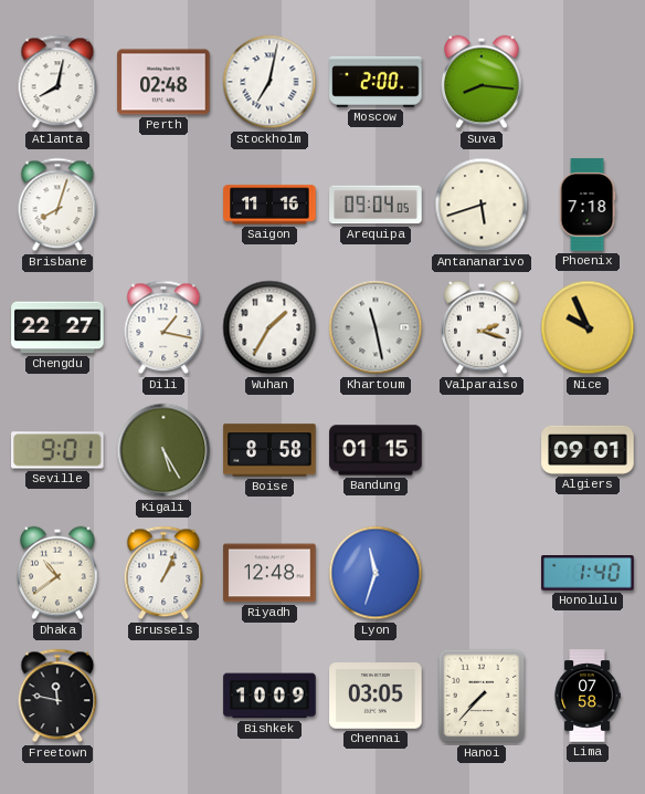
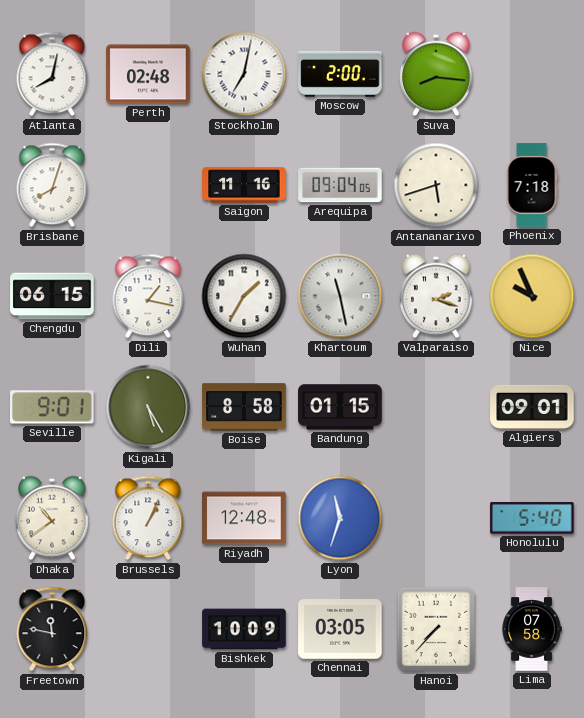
Chengdu: 22:27 -> 06:15 (52, 296)
Honolulu: 1:40 -> 5:40 (532, 519)
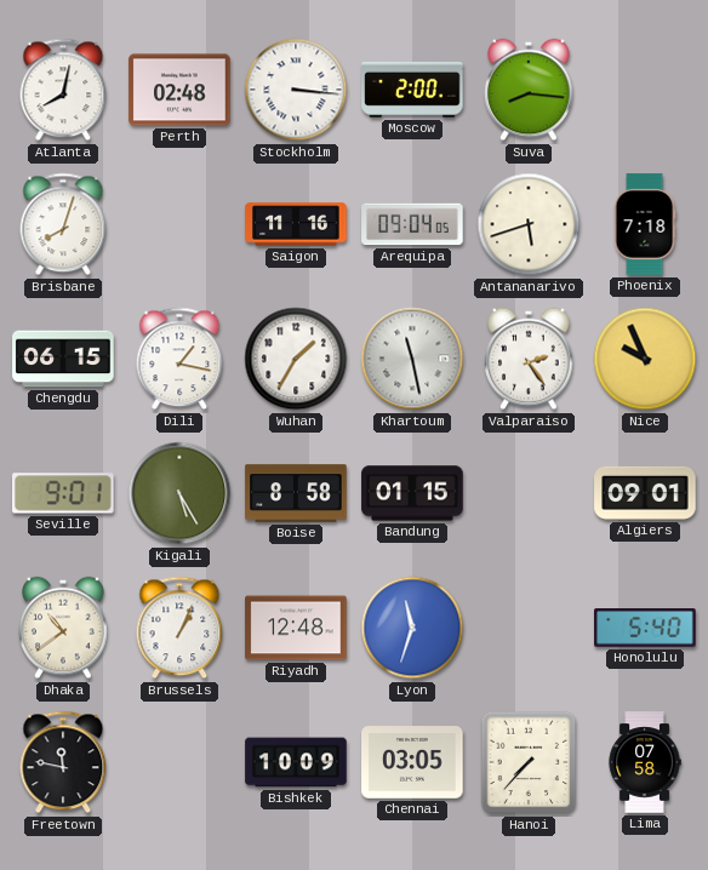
Stockholm: 7:02 -> 3:16 (296, 90)
Valparaiso: 2:18 -> 2:24 (529, 359)
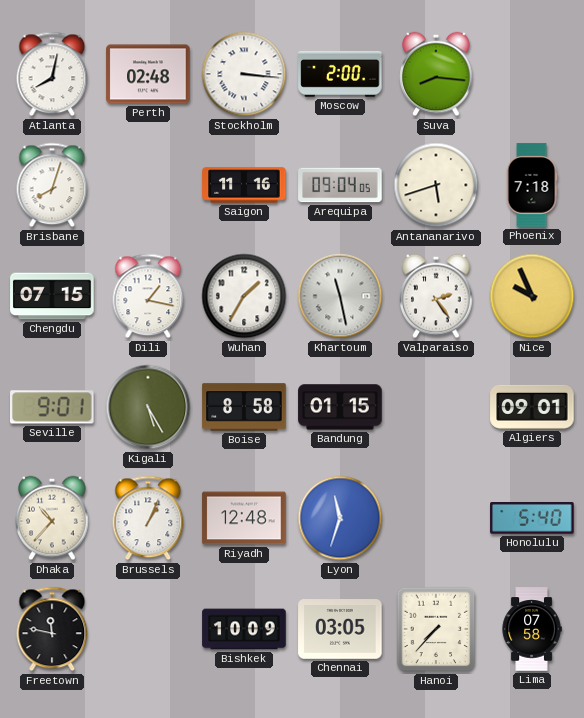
Chengdu: 06:15 -> 07:15 (52, 296)
Dhaka: 10:39 -> 10:37 (52, 518)
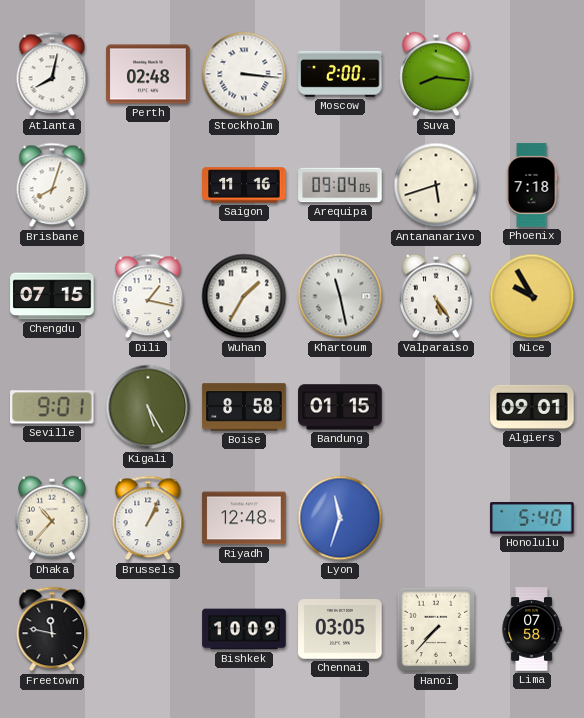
Valparaiso: 2:24 -> 5:24 (436, 296)
Nice: 9:56 -> 9:55 (532, 296)
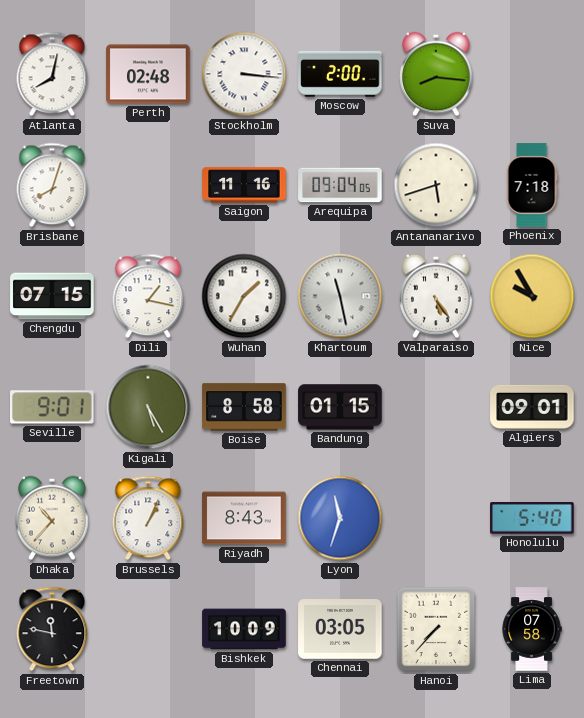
Riyadh: 12:48 -> 8:43 (244, 518)
